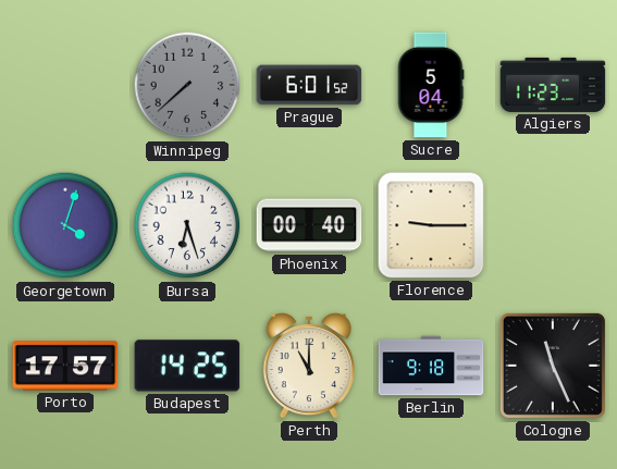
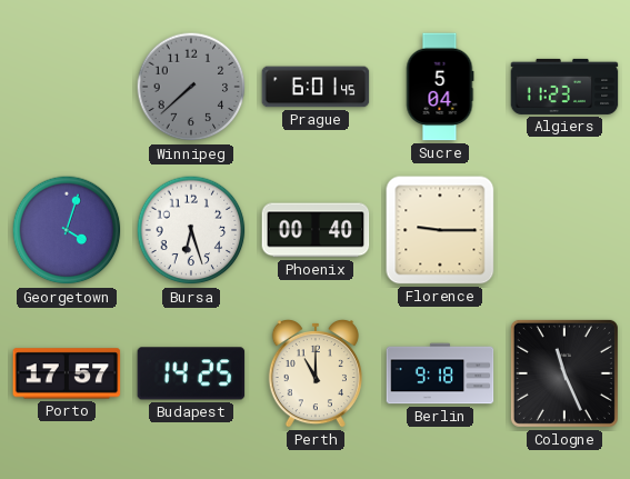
Prague: 6:01:52 -> 6:01:45 (316, 87)
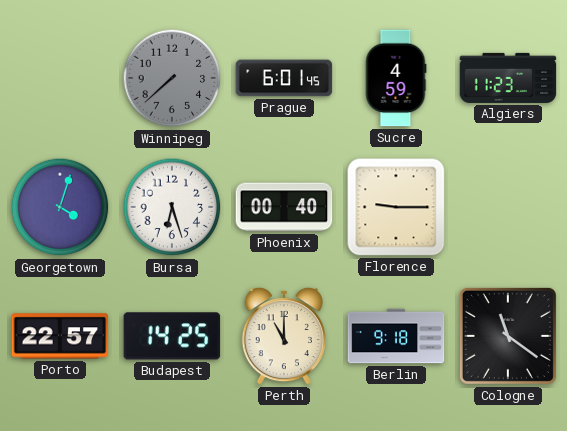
Sucre: 5:04 -> 4:59 (396, 78)
Porto: 17:57 -> 22:57 (60, 336)
Cologne: 11:26 -> 11:21 (508, 336)
